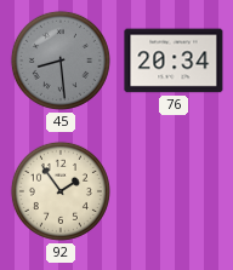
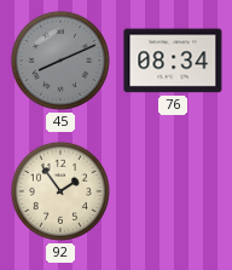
45: 8:29 -> 8:11 (60, 61)
76: 20:34 -> 08:34 (173, 61)
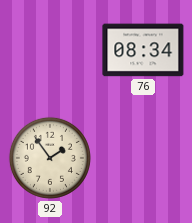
45: 8:11 -> none (60, 61)
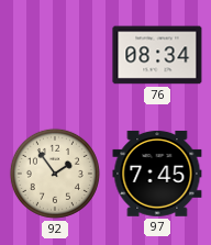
97: none -> 7:45 (157, 174)
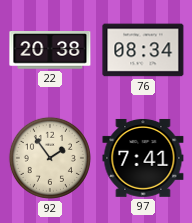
22: none -> 20:38 (50, 51)
97: 7:45 -> 7:41 (143, 158)
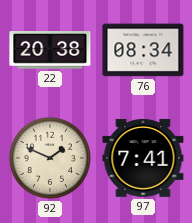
92: 1:54 -> 1:49 (50, 158)
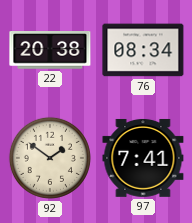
92: 1:49 -> 1:51 (50, 158)
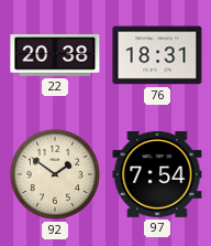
76: 08:34 -> 18:31 (157, 55)
97: 7:41 -> 7:54 (157, 174)
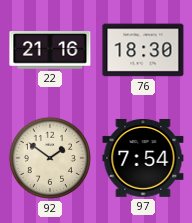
22: 20:38 -> 21:16 (50, 51)
76: 18:31 -> 18:30 (143, 50)
